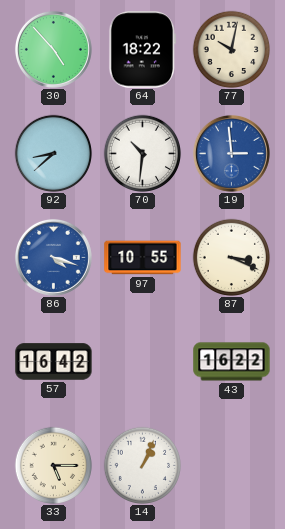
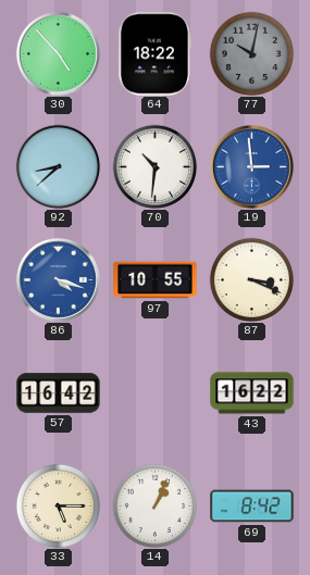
77 dial: cream -> grey (251, 53)
69: none -> 8:42 (252, 507)
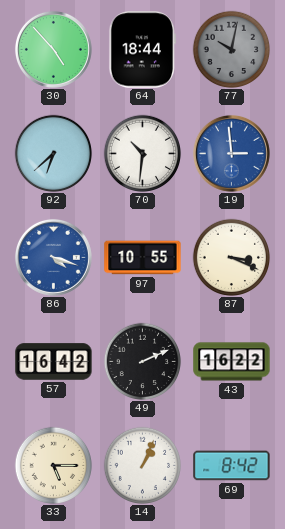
64: 18:22 -> 18:44 (143, 50)
92: 8:38 -> 6:38 (53, 153)
49: none -> 2:11 (142, 361)
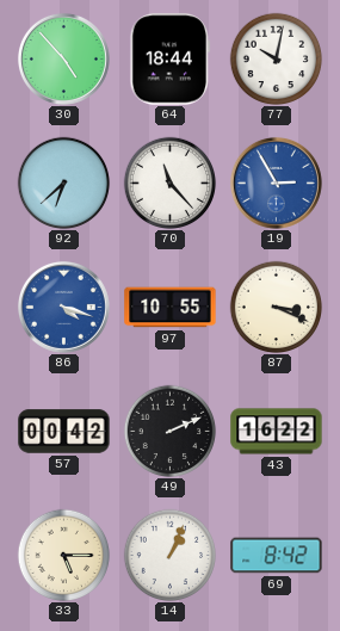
77 dial: grey -> white (276, 58)
70: 10:31 -> 11:23 (169, 183)
19: 2:59 -> 2:55 (276, 183)
57: 16:42 -> 00:42 (64, 432)
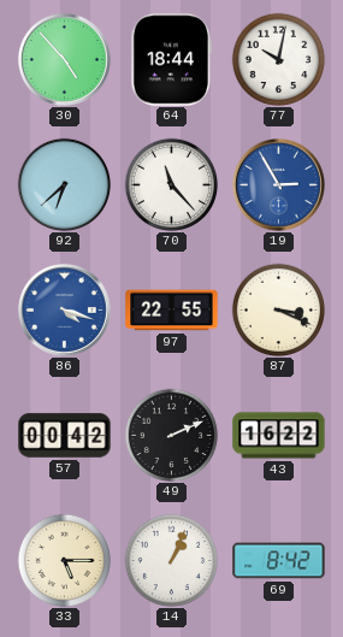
97: 10:55 -> 22:55 (172, 311)
